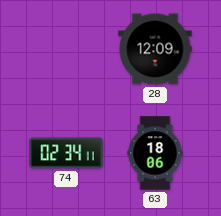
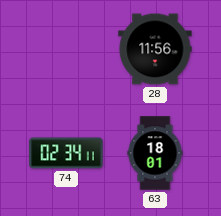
28: 12:09 -> 11:56 (155, 49)
63: 18:06 -> 18:01 (155, 153)
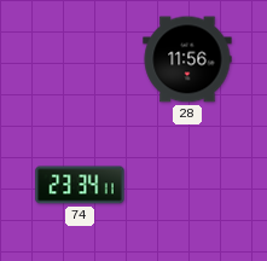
74: 02:34 -> 23:34 (80, 185)
63: 18:01 -> none (155, 153)
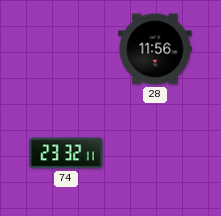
74: 23:34 -> 23:32 (66, 153)
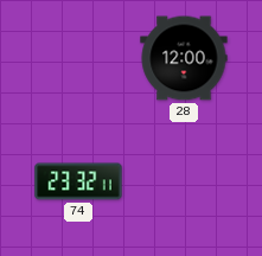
28: 11:56 -> 12:00 (184, 58)
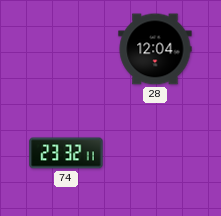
28: 12:00 -> 12:04 (155, 49)
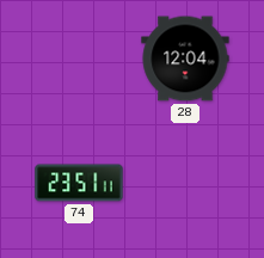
74: 23:32 -> 23:51 (79, 183)
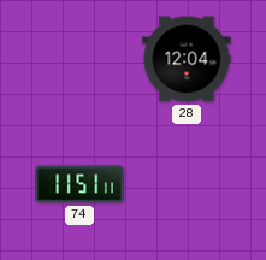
74: 23:51 -> 11:51 (79, 184)
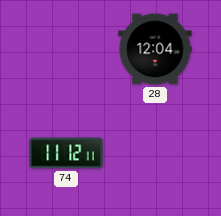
74: 11:51 -> 11:12 (66, 153)
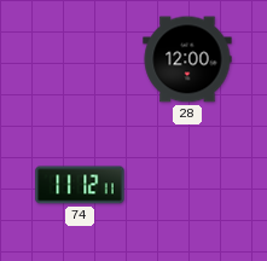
28: 12:04 -> 12:00 (187, 59)
